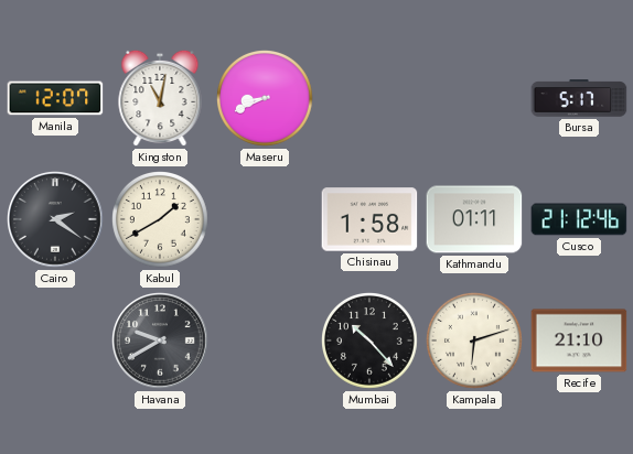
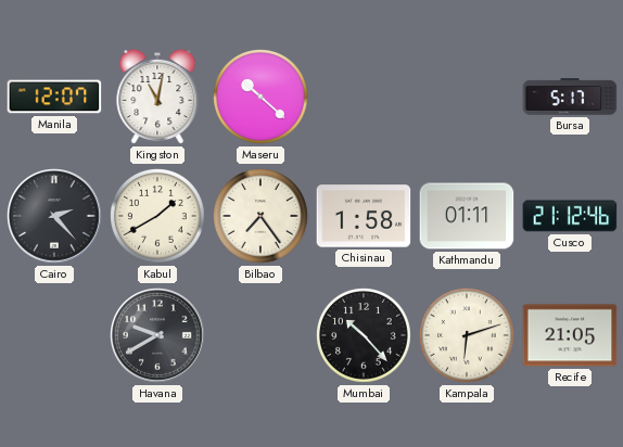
Maseru: 8:41 -> 10:22 (262, 98)
Cairo: 2:21 -> 2:23 (55, 217)
Bilbao: none -> 7:24 (262, 217)
Recife: 21:10 -> 21:05 (570, 335)
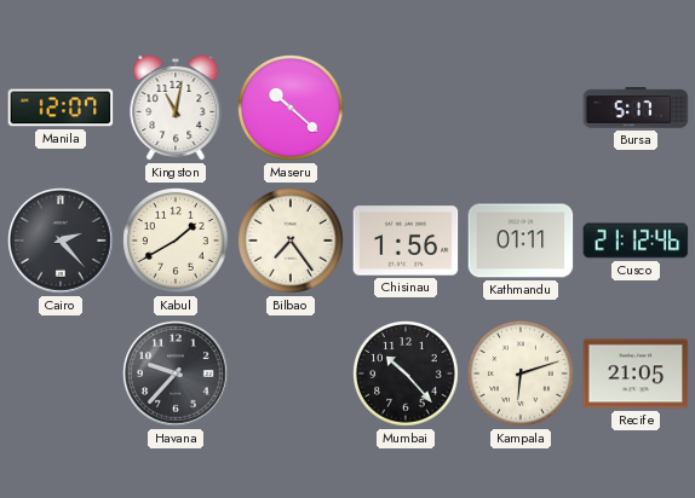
Chisinau: 1:58 -> 1:56 (406, 241)
Havana: 9:40 -> 9:37 (177, 375)
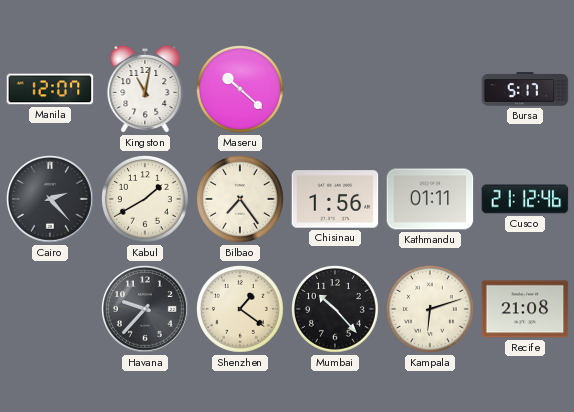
Shenzhen: none -> 1:21 (241, 310)
Recife: 21:05 -> 21:08 (525, 309)
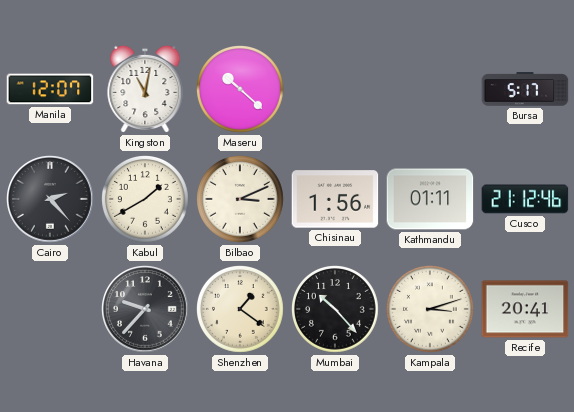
Bilbao: 7:24 -> 3:11 (241, 200)
Kampala: 6:12 -> 3:12 (431, 310)
Recife: 21:08 -> 20:41 (525, 309)
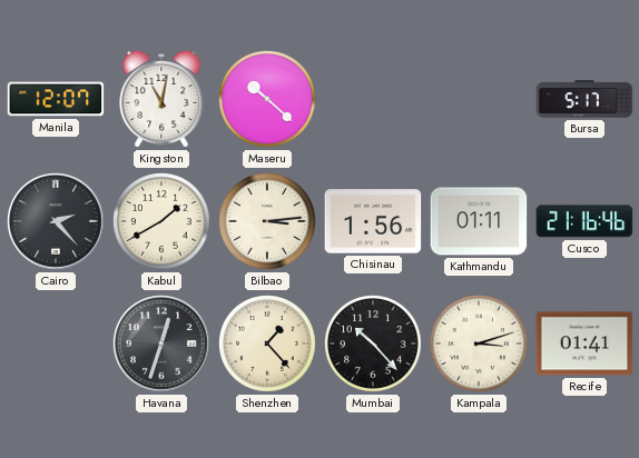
Bilbao: 3:11 -> 3:14 (268, 222)
Cusco: 21:12 -> 21:16 (584, 221)
Havana: 9:37 -> 12:33 (163, 345)
Shenzhen: 1:21 -> 1:23 (268, 345)
Recife: 20:41 -> 01:41 (584, 343)
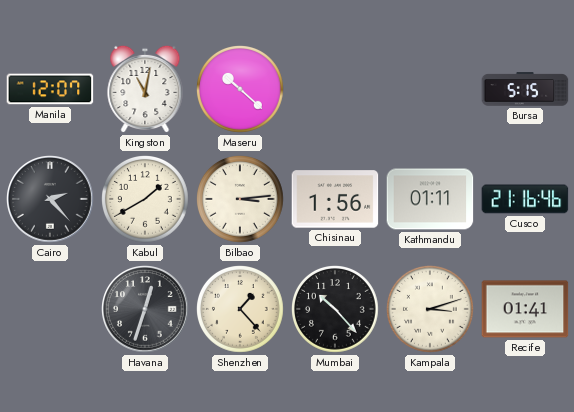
Bursa: 5:17 -> 5:15 (525, 89)
